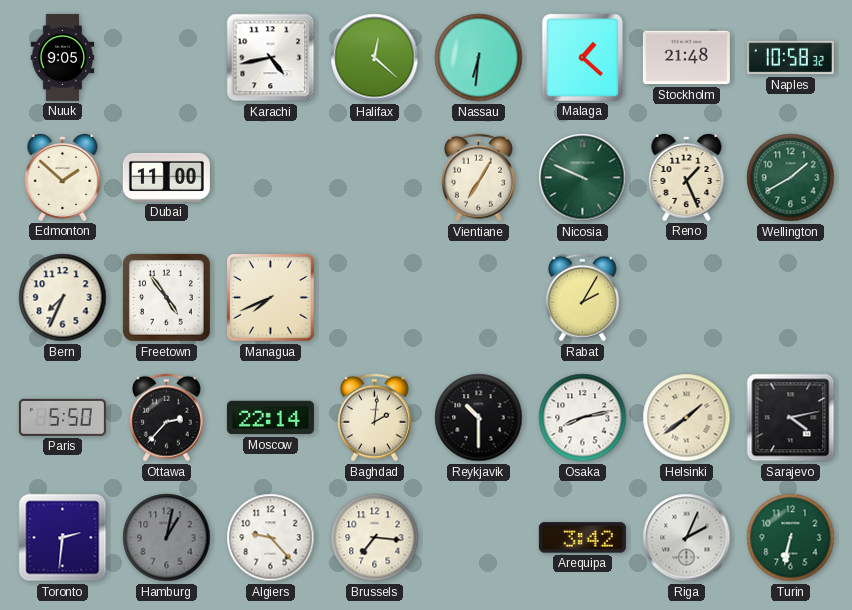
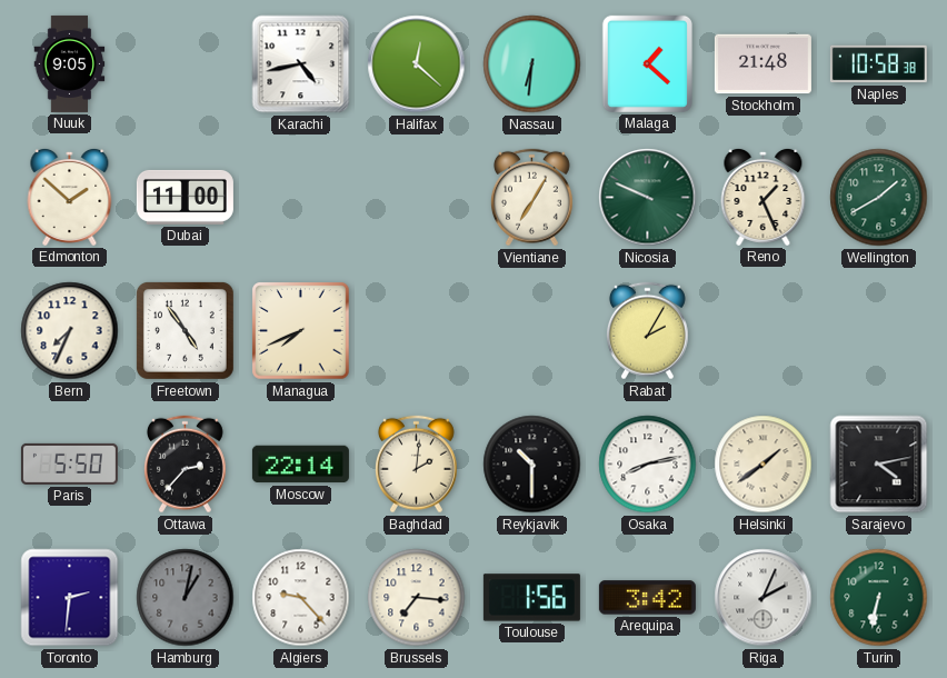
Naples: 10:58:32 -> 10:58:38 (878, 64)
Toulouse: none -> 1:56 (531, 598)
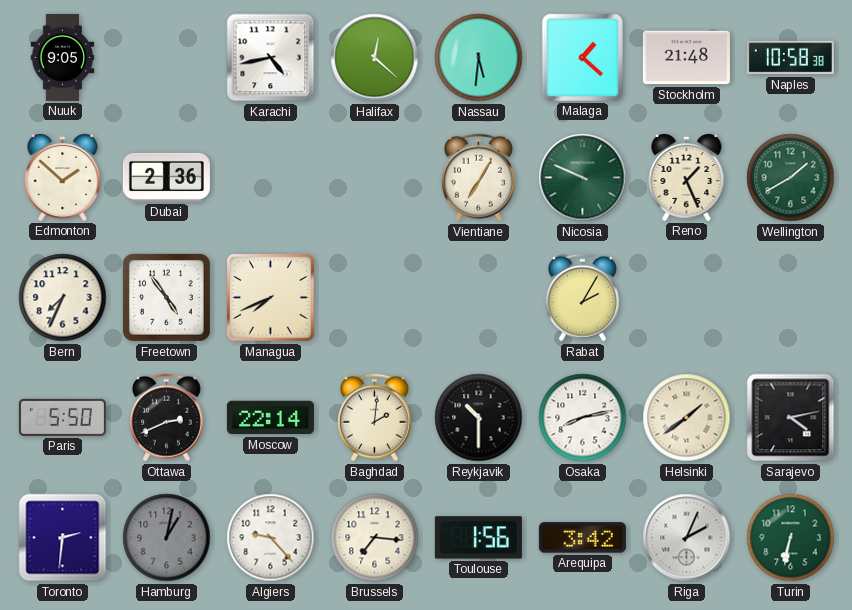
Nassau: 6:31 -> 5:31 (479, 58)
Dubai: 11:00 -> 2:36 (166, 177)
Ottawa: 2:37 -> 2:41 (166, 418)
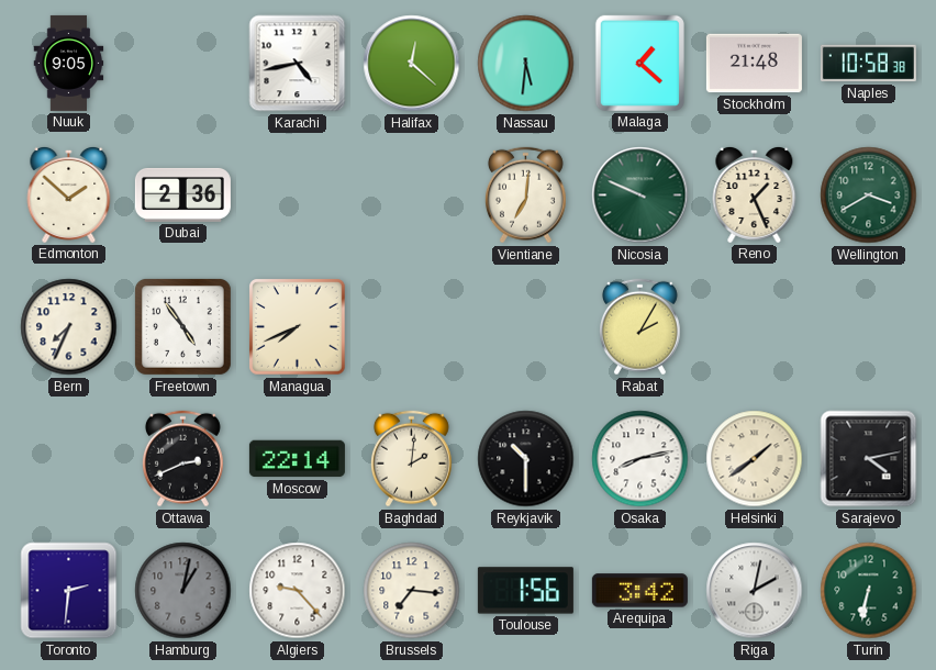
Vientiane: 7:05 -> 7:01 (525, 196)
Wellington: 1:40 -> 3:40 (869, 196)
Paris: 5:50 -> none (62, 417)
Riga: 2:04 -> 2:02 (755, 591)
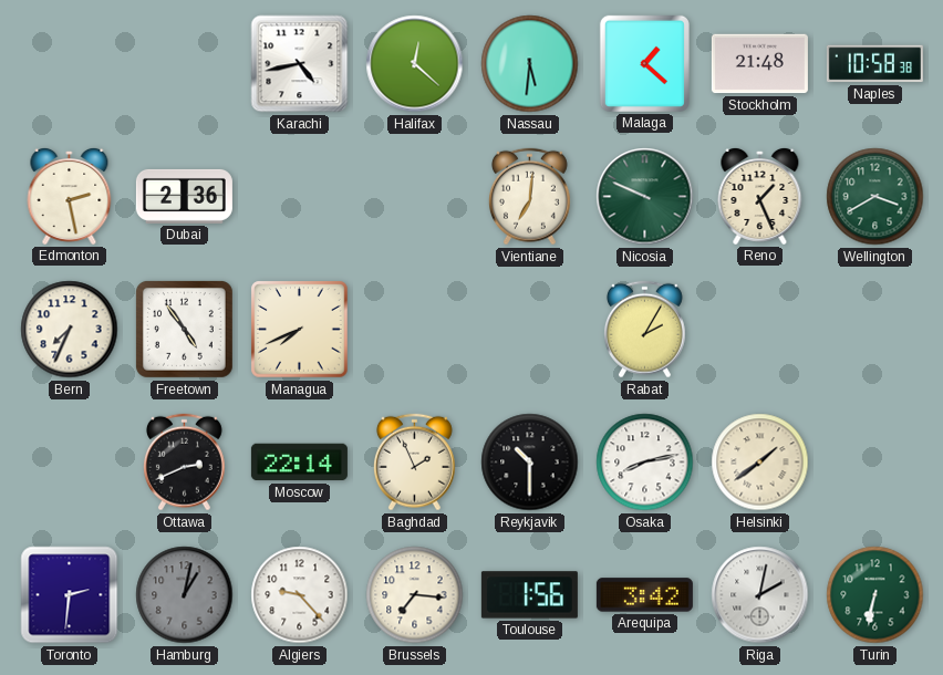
Nuuk: 9:05 -> none (69, 63)
Edmonton: 1:52 -> 2:28 (70, 196)
Baghdad: 2:01 -> 1:56 (414, 463)
Sarajevo: 4:13 -> none (869, 459)
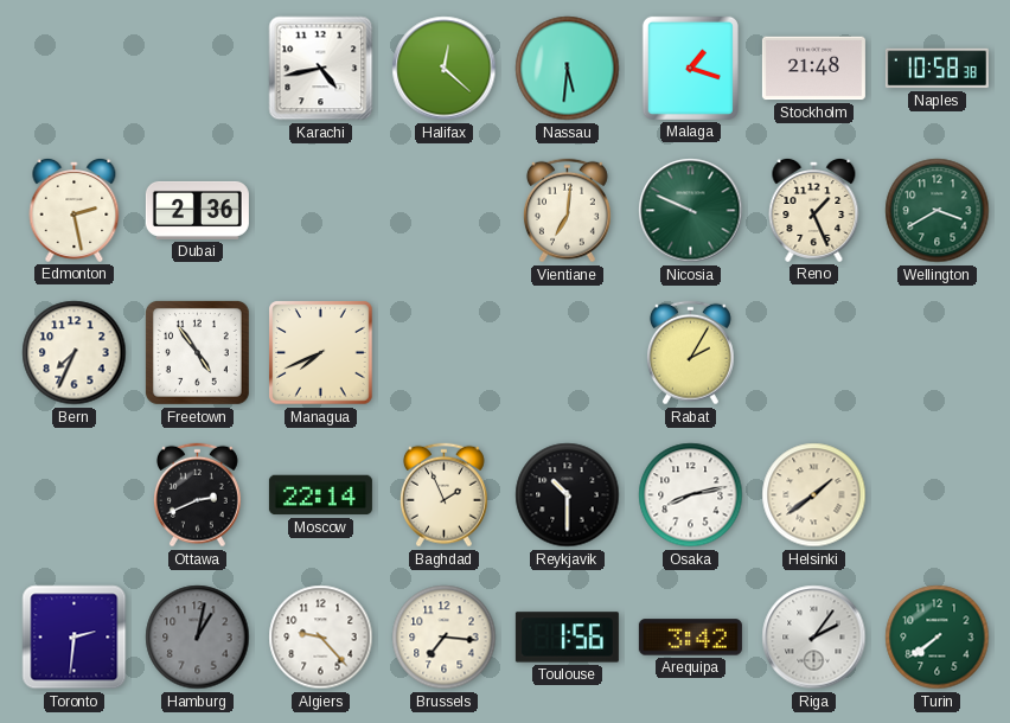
Malaga: 1:22 -> 1:18 (690, 68)
Riga: 2:02 -> 2:06 (814, 638)
Turin: 6:32 -> 7:39 (938, 638)
